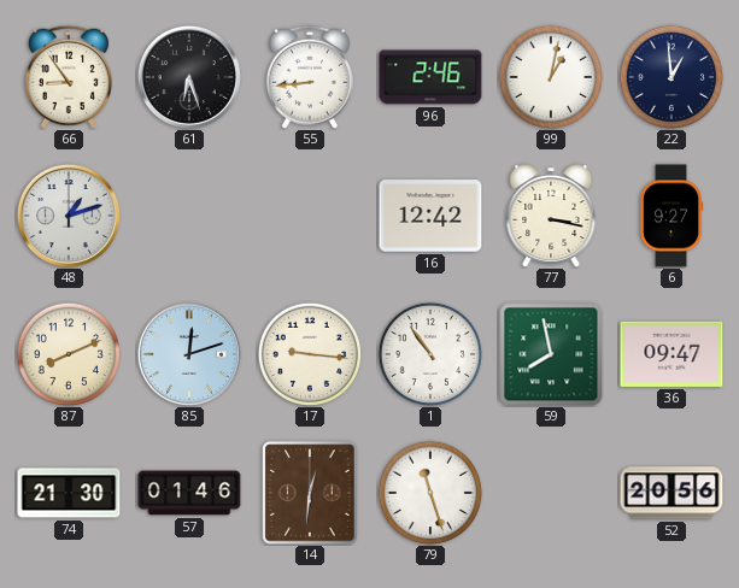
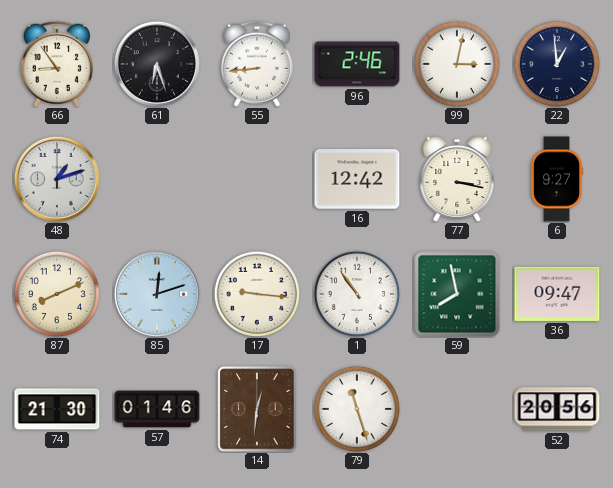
99: 1:02 -> 3:02 (457, 64)
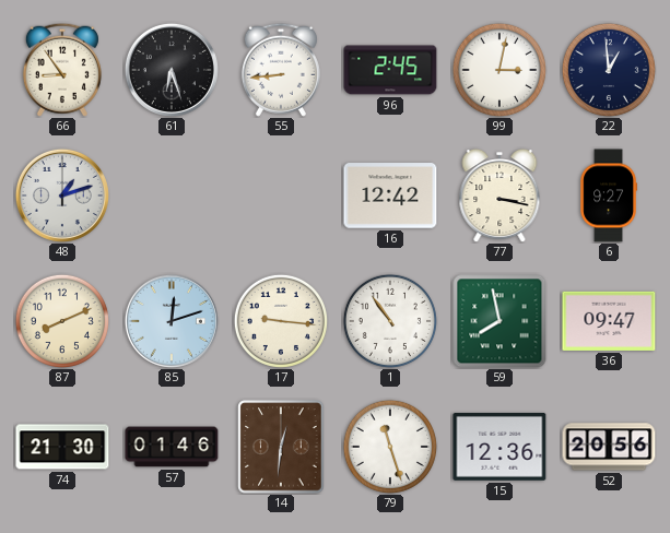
96: 2:46 -> 2:45 (390, 70)
15: none -> 12:36 (499, 447)
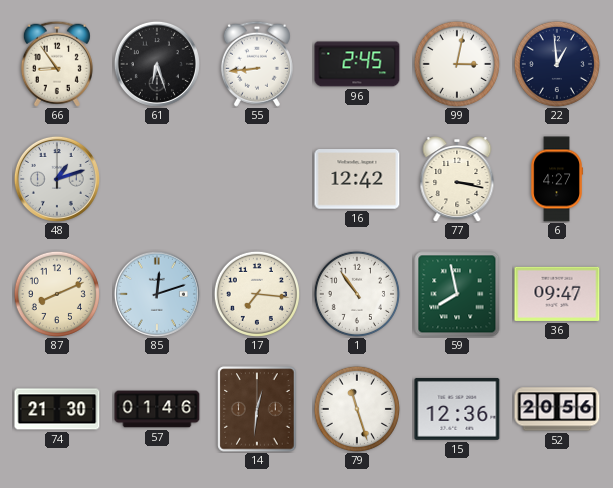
6: 9:27 -> 4:27 (557, 179)
17: 9:16 -> 7:16 (257, 294)
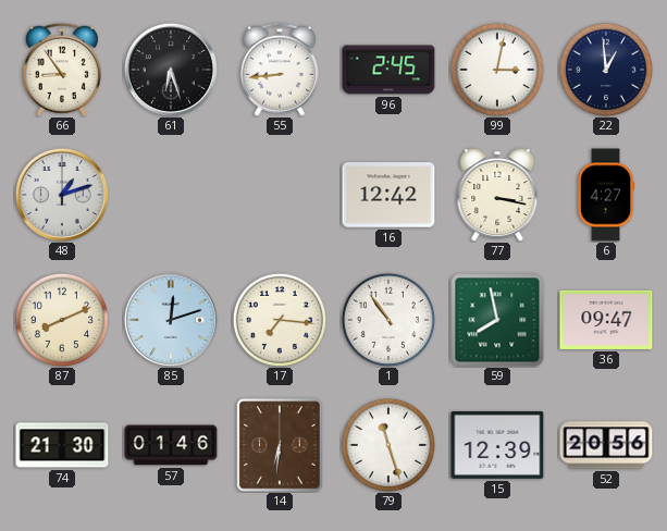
14: 12:31 -> 6:31 (280, 445)
15: 12:36 -> 12:39 (497, 445)
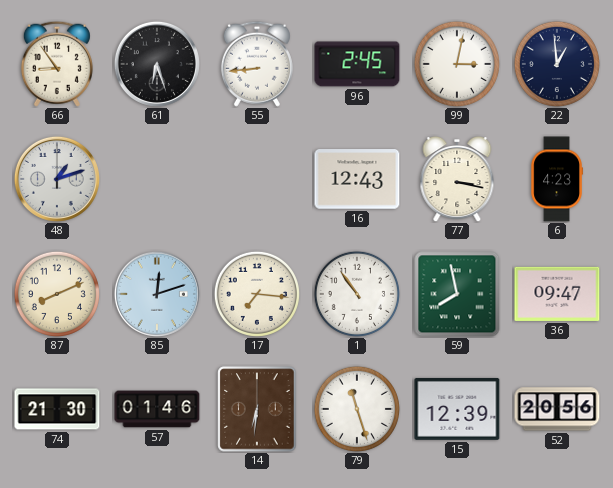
16: 12:42 -> 12:43 (357, 179)
6: 4:27 -> 4:23 (557, 179)
